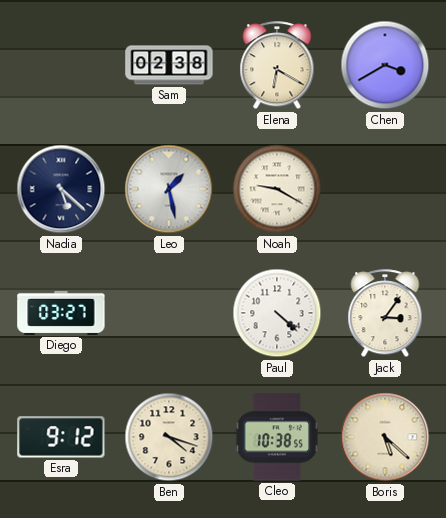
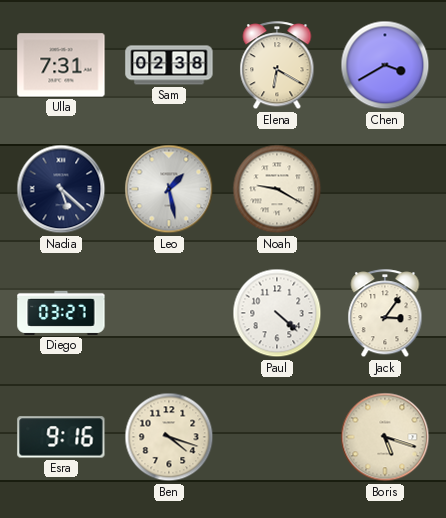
Ulla: none -> 7:31 (61, 65)
Esra: 9:12 -> 9:16 (61, 437)
Cleo: 10:38 -> none (277, 437)
Boris: 5:22 -> 5:18 (385, 437)
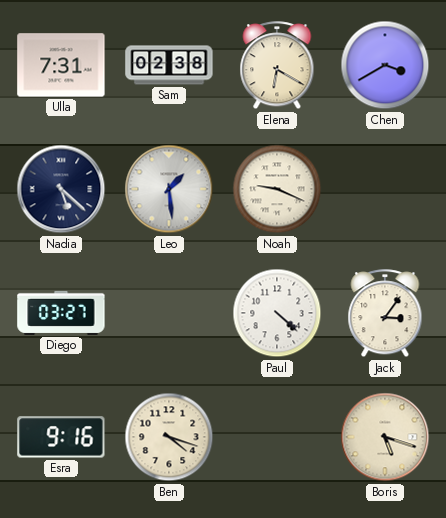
Leo: 1:28 -> 1:29 (169, 189)
Noah: 9:20 -> 9:19 (277, 189)
